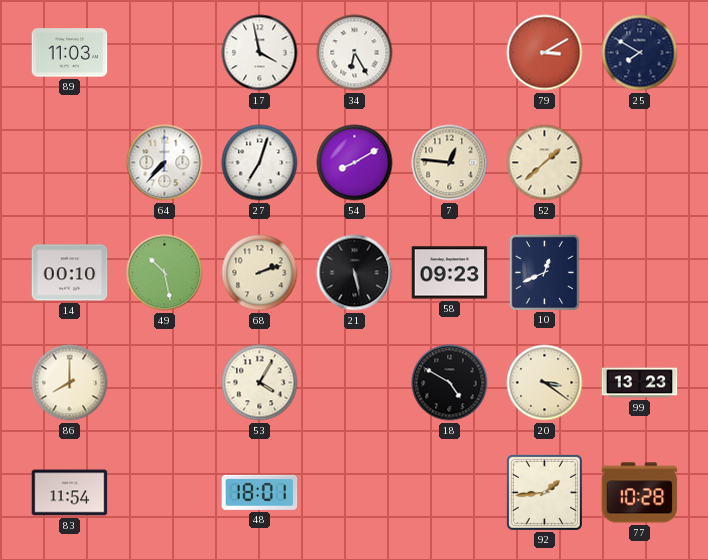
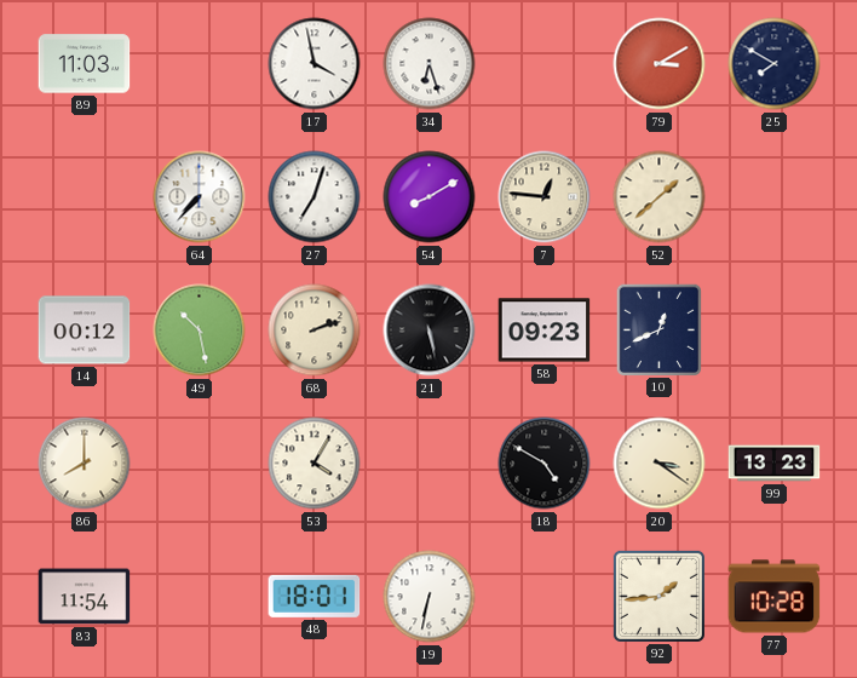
34: 6:25 -> 6:27 (430, 64)
14: 00:10 -> 00:12 (85, 331)
19: none -> 6:32 (430, 597)
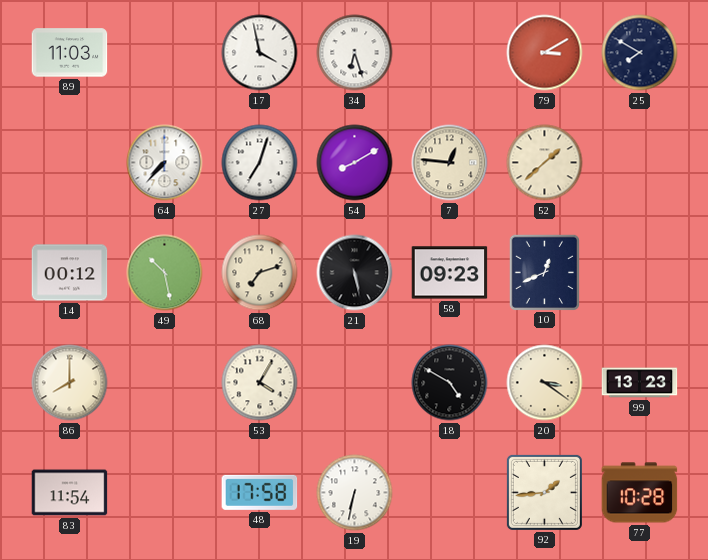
68: 2:12 -> 7:12 (260, 273)
48: 18:01 -> 17:58 (260, 492)
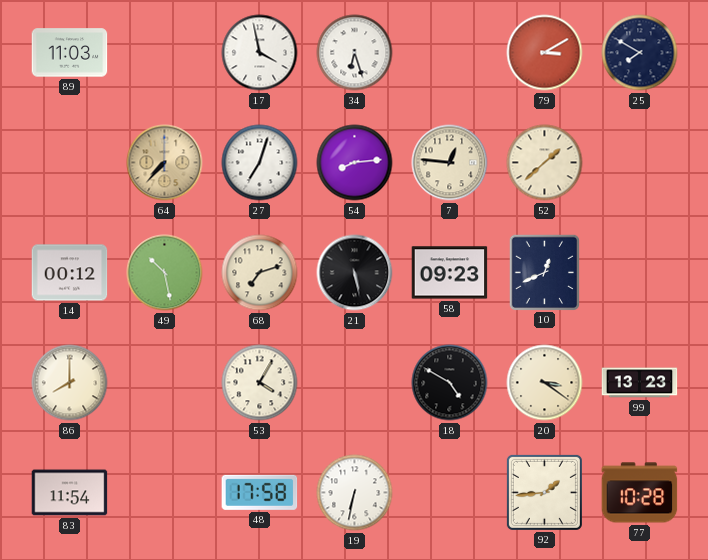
64 dial: white -> champagne (165, 163)
54: 8:10 -> 8:14 (355, 163)
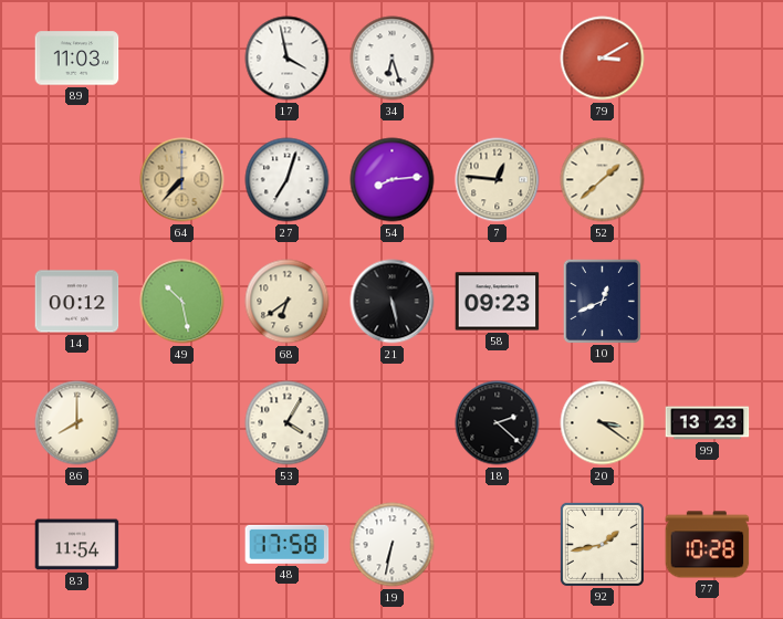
25: 7:50 -> none (640, 53)
68: 7:12 -> 6:39 (288, 302)
18: 4:50 -> 2:22 (498, 423)
92: 1:44 -> 1:43 (602, 544)
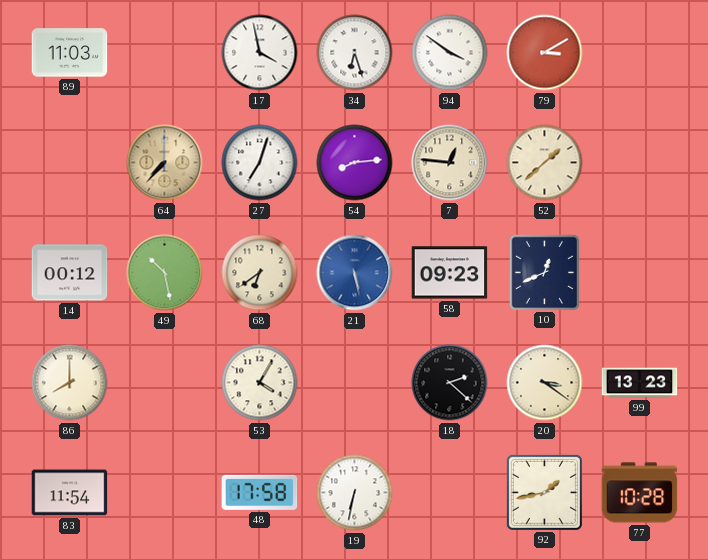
94: none -> 3:51 (450, 53)
21 dial: black -> blue (355, 273)
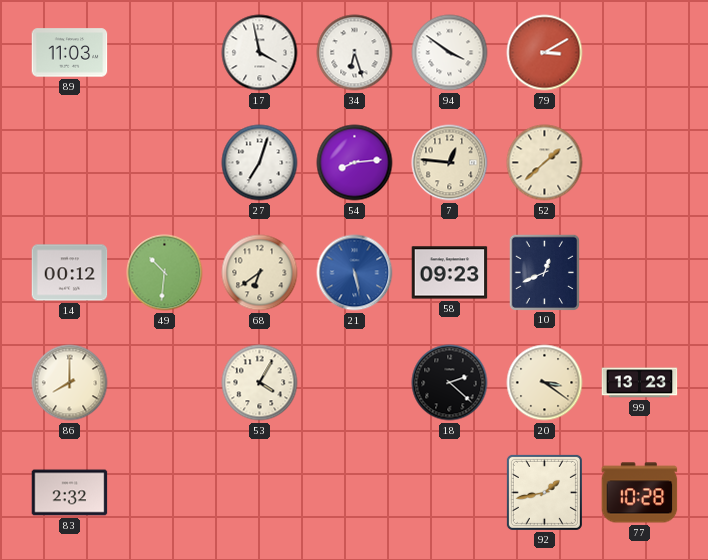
64: 7:37 -> none (165, 163)
49: 10:28 -> 10:31 (165, 273)
83: 11:54 -> 2:32 (70, 493)
48: 17:58 -> none (260, 492)
19: 6:32 -> none (355, 493)
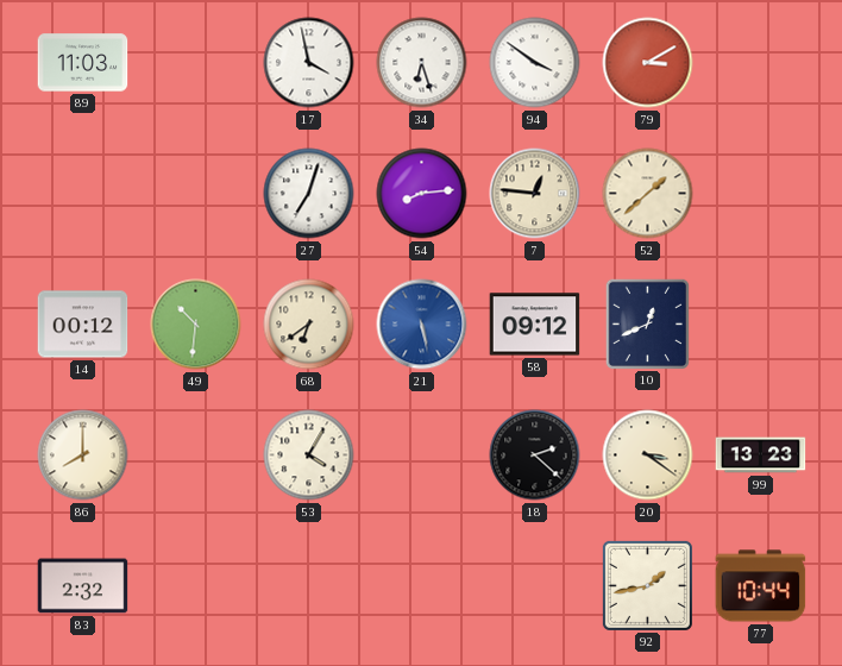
58: 09:23 -> 09:12 (535, 325)
77: 10:28 -> 10:44 (761, 586)
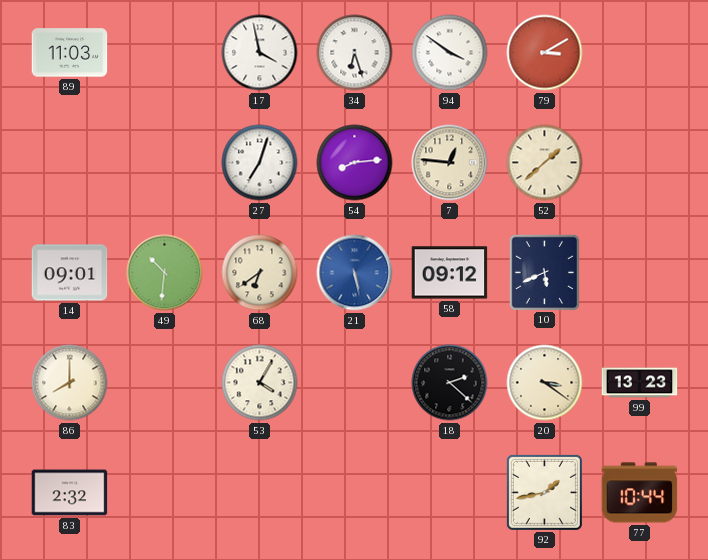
14: 00:12 -> 09:01 (70, 273)
10: 12:41 -> 5:41 (544, 272)
